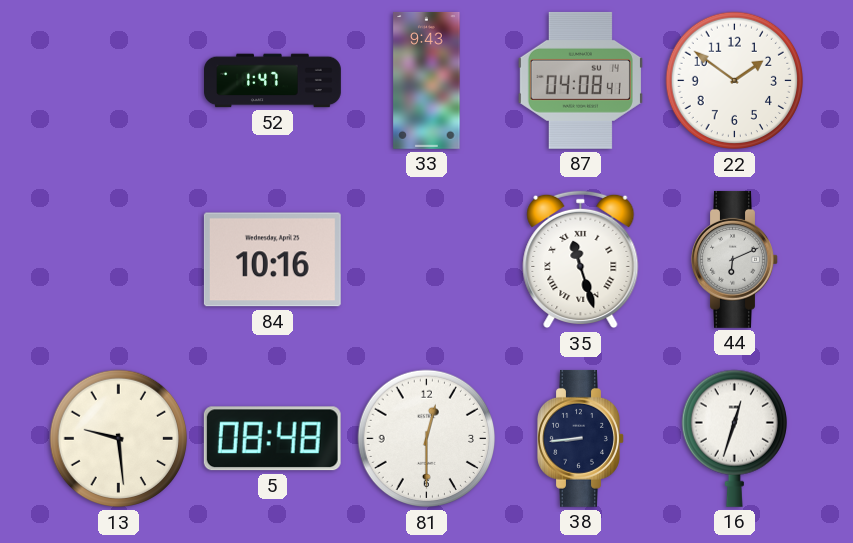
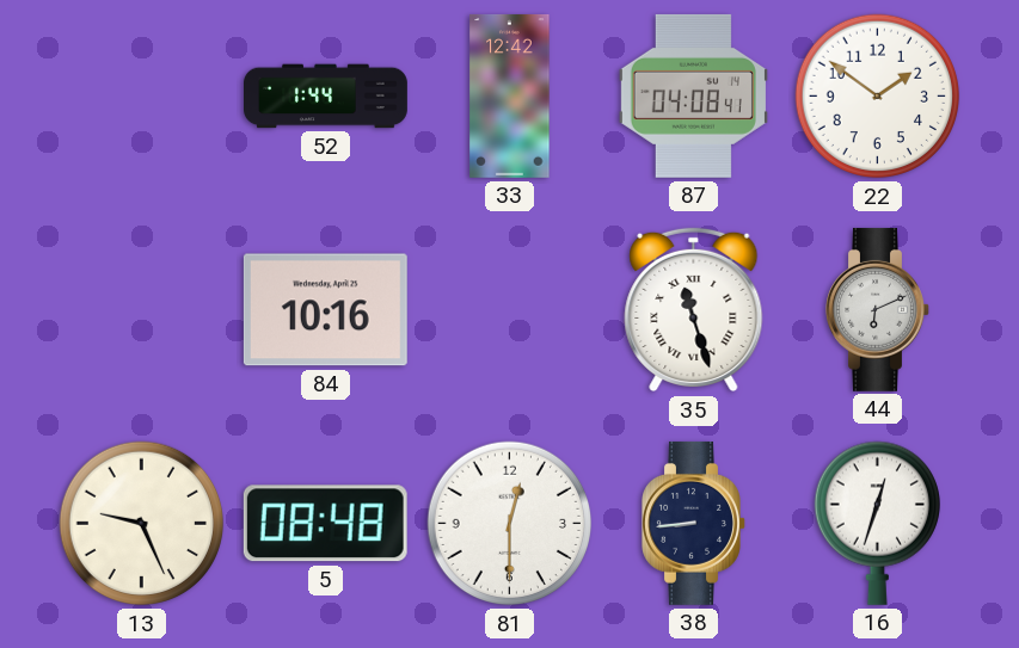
52: 1:47 -> 1:44 (326, 97)
33: 9:43 -> 12:42 (510, 95)
13: 9:29 -> 9:26 (142, 524)
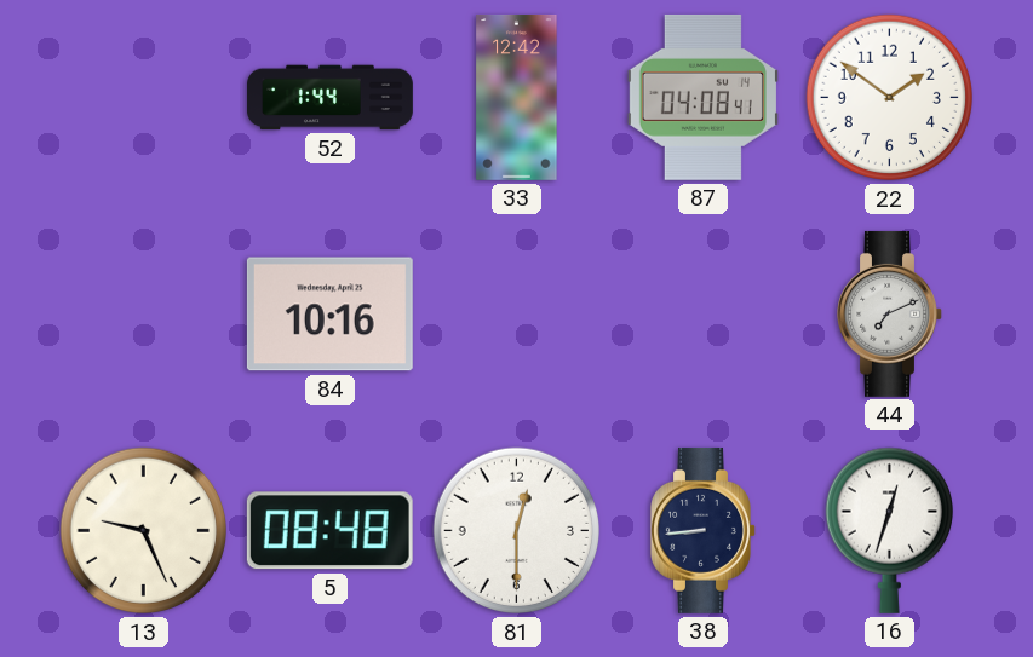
35: 11:27 -> none (694, 310)
44: 6:11 -> 7:11 (890, 313)
